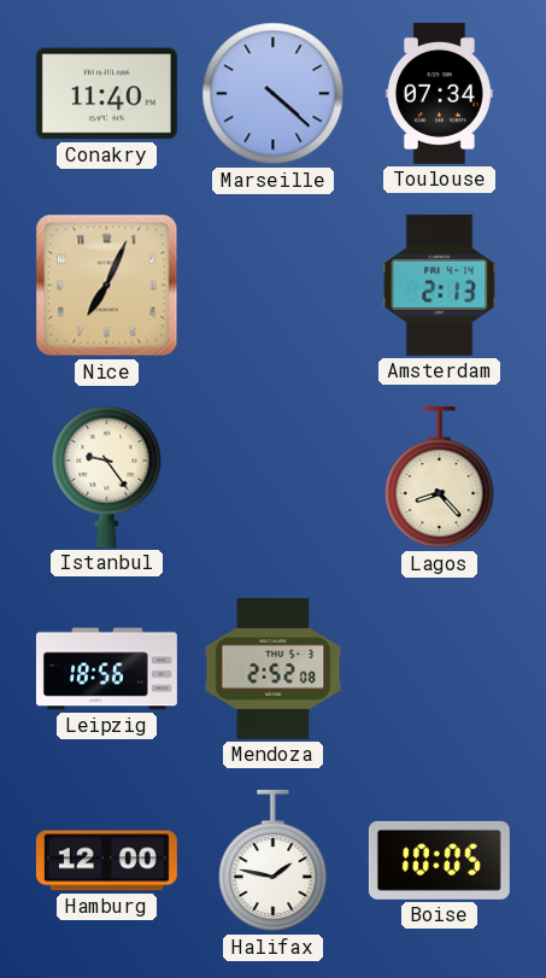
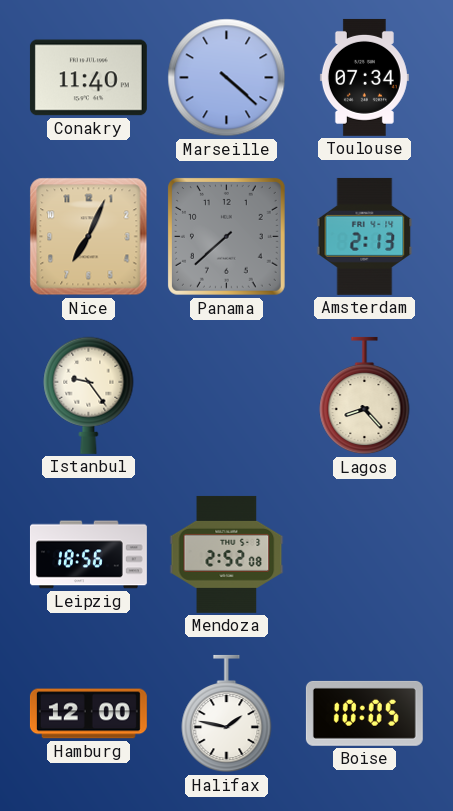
Panama: none -> 7:38 (226, 237)
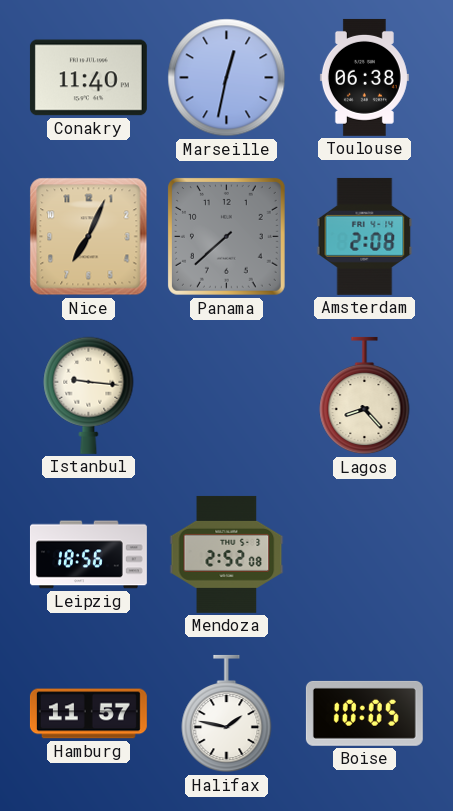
Marseille: 4:22 -> 12:32 (227, 78)
Toulouse: 07:34 -> 06:38 (364, 77)
Amsterdam: 2:13 -> 2:08 (365, 236)
Istanbul: 9:24 -> 9:16 (89, 395)
Hamburg: 12:00 -> 11:57 (88, 714)
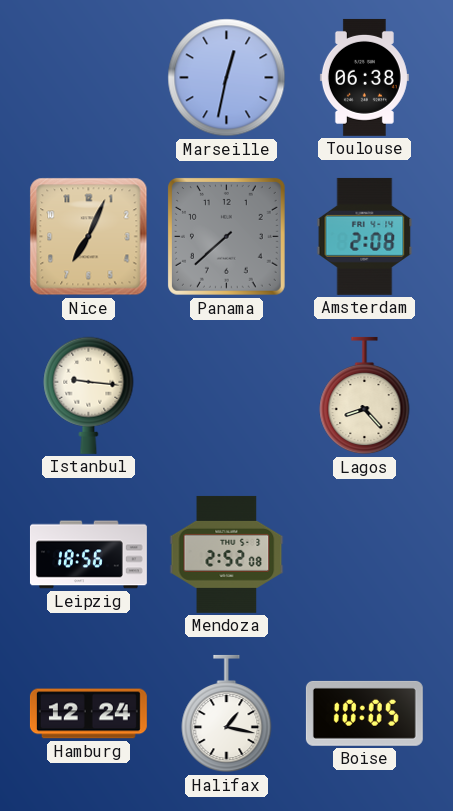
Conakry: 11:40 -> none (88, 78)
Hamburg: 11:57 -> 12:24 (88, 714)
Halifax: 1:47 -> 1:17 (227, 714)
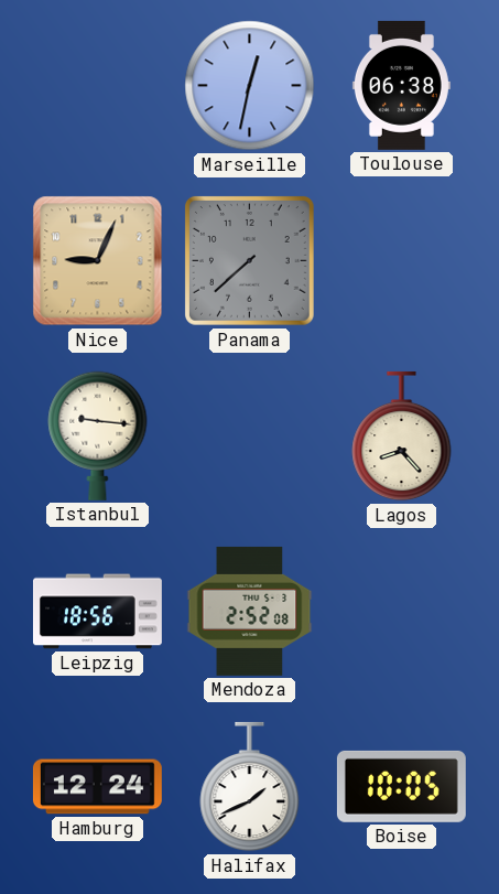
Nice: 7:04 -> 9:04 (98, 261)
Amsterdam: 2:08 -> none (365, 236)
Halifax: 1:17 -> 1:41 (250, 787)
